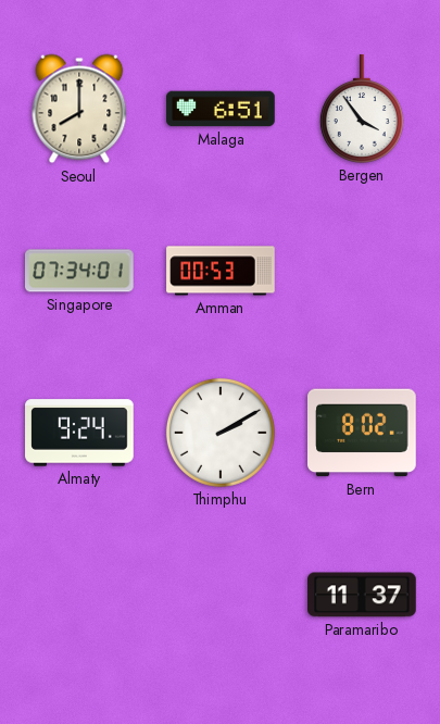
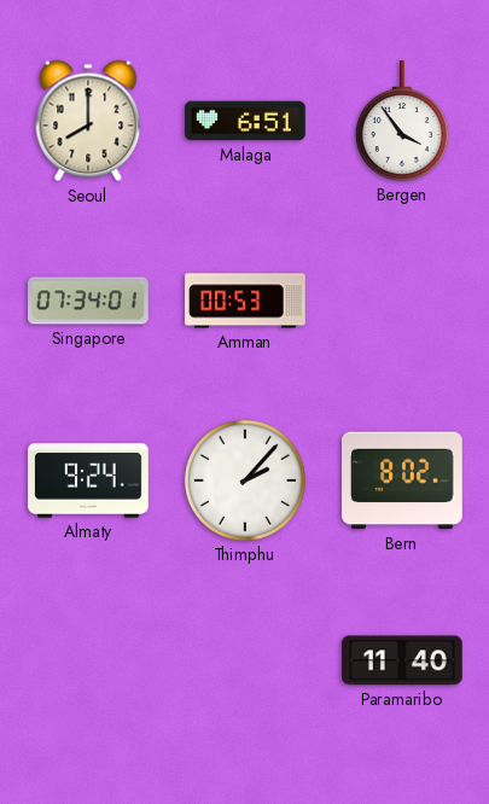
Thimphu: 2:10 -> 2:07 (245, 480)
Paramaribo: 11:37 -> 11:40 (403, 660)
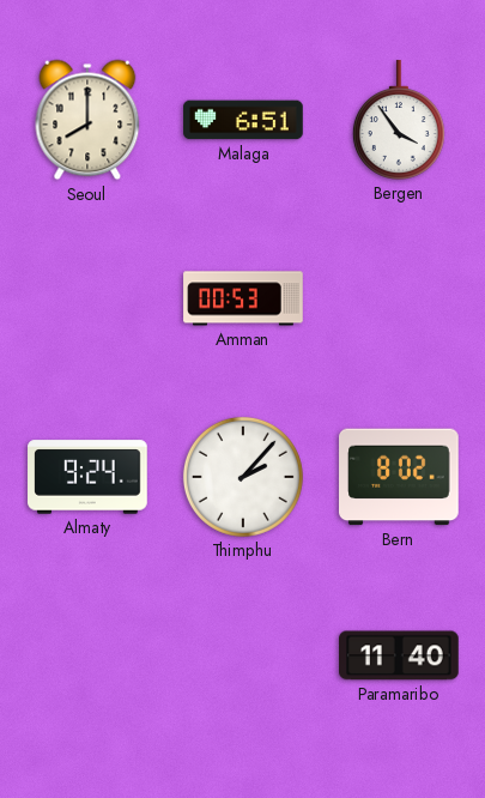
Singapore: 07:34 -> none (89, 301)
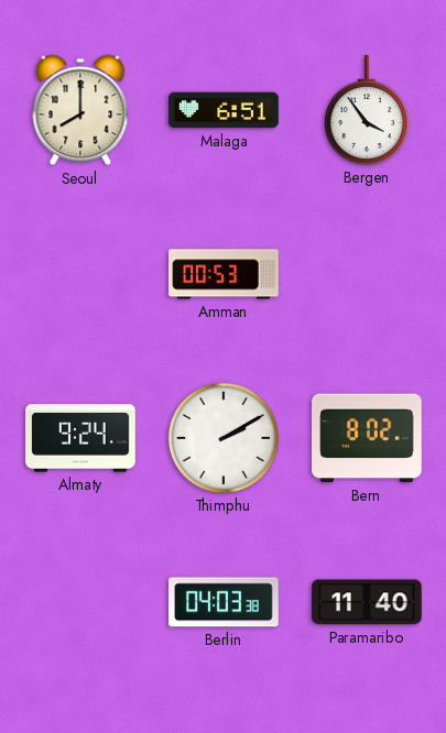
Thimphu: 2:07 -> 2:10 (224, 438)
Berlin: none -> 04:03 (224, 602)
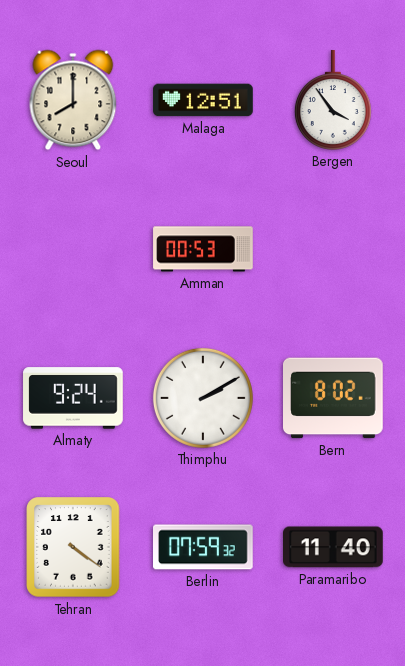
Malaga: 6:51 -> 12:51 (203, 100)
Tehran: none -> 4:21 (73, 547)
Berlin: 04:03 -> 07:59 (203, 547)
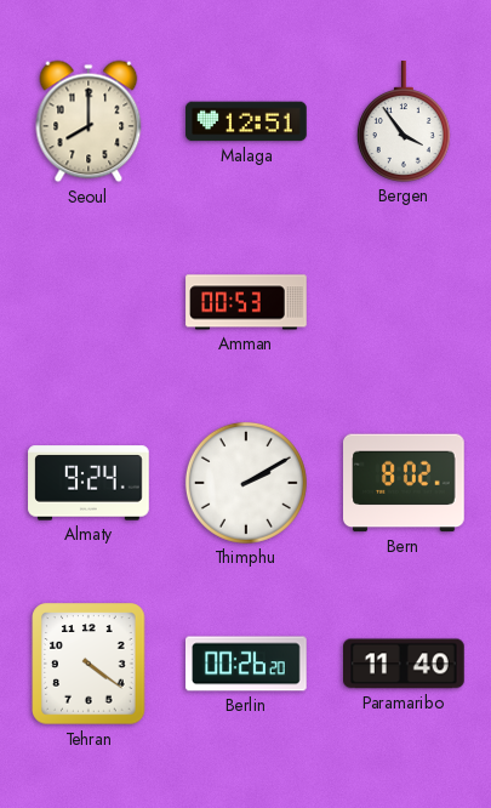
Berlin: 07:59 -> 00:26 (246, 664)
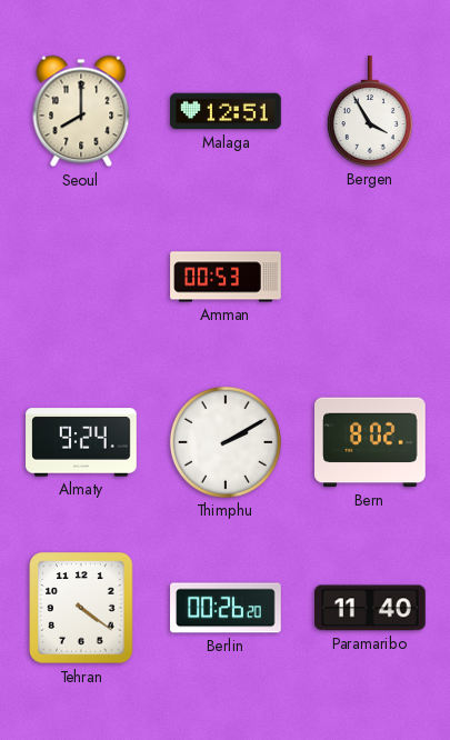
Bergen: 3:54 -> 3:55 (370, 111)
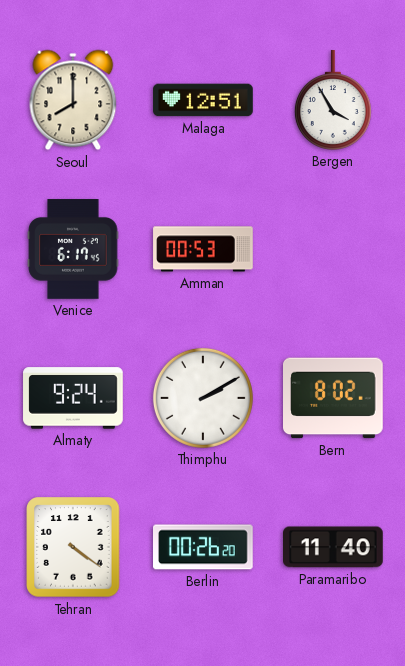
Venice: none -> 6:17 (73, 249)
